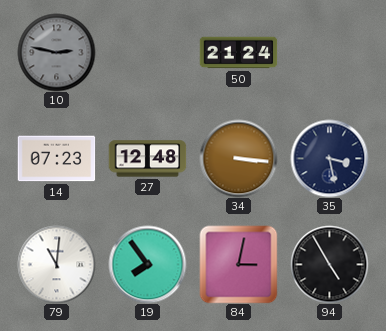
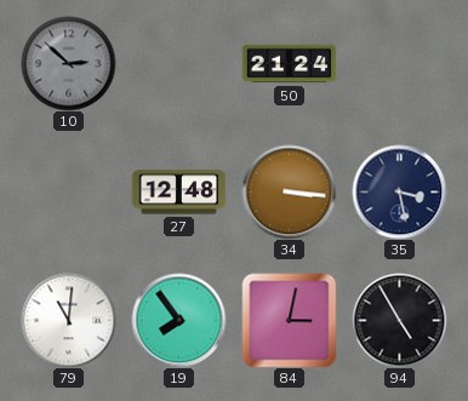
10: 2:47 -> 2:52 (68, 63)
14: 07:23 -> none (56, 159)
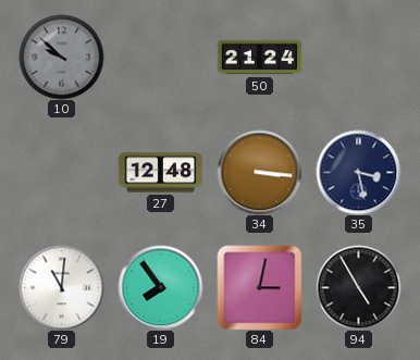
10: 2:52 -> 9:52 (61, 57)
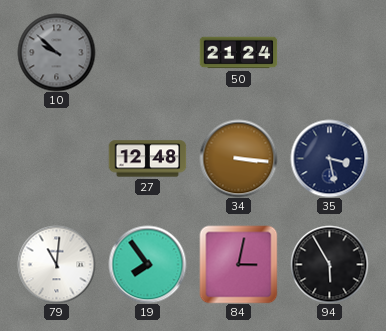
94: 4:55 -> 5:55 (329, 264)
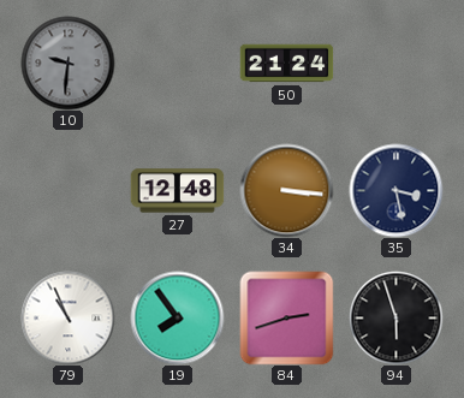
10: 9:52 -> 9:31 (67, 63)
79: 11:01 -> 10:56 (67, 317)
84: 3:02 -> 2:42 (286, 317)
94: 5:55 -> 5:57 (395, 317)
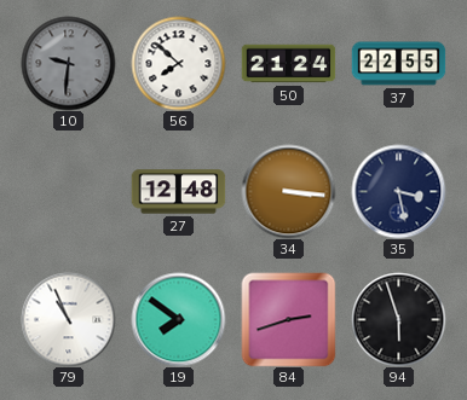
56: none -> 7:52 (178, 63)
37: none -> 22:55 (398, 64)
19: 7:54 -> 7:51 (178, 319)
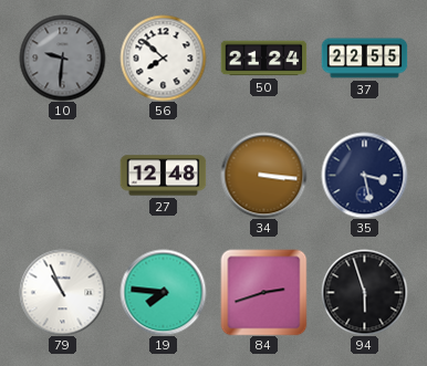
19: 7:51 -> 7:46 (163, 292)
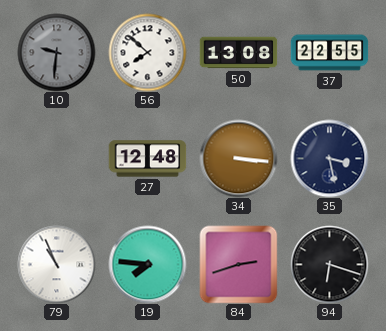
50: 21:24 -> 13:08 (238, 53)
94: 5:57 -> 6:18 (329, 264)
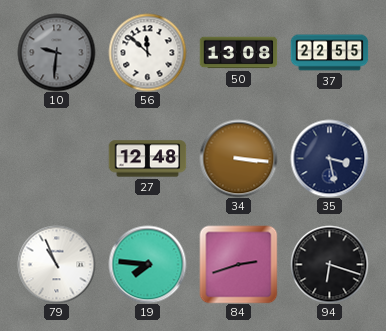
56: 7:52 -> 11:52 (147, 52)
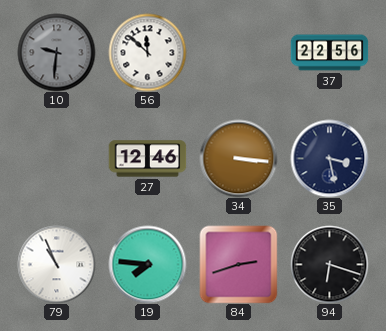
50: 13:08 -> none (238, 53)
37: 22:55 -> 22:56 (329, 53)
27: 12:48 -> 12:46 (147, 159)
